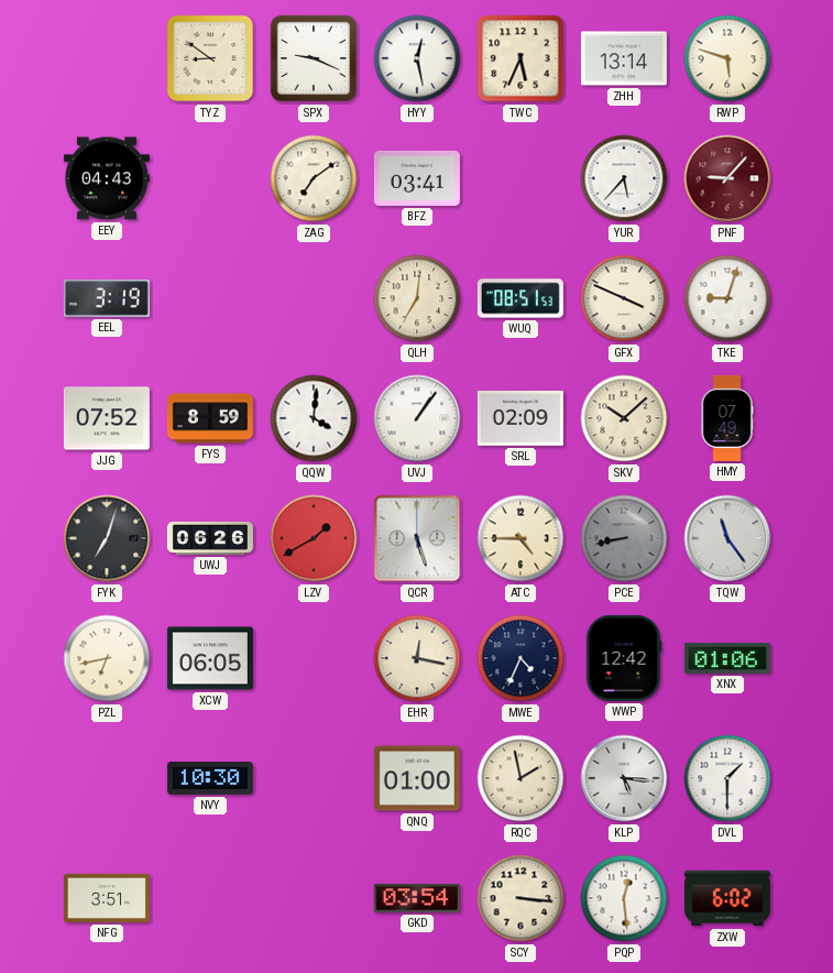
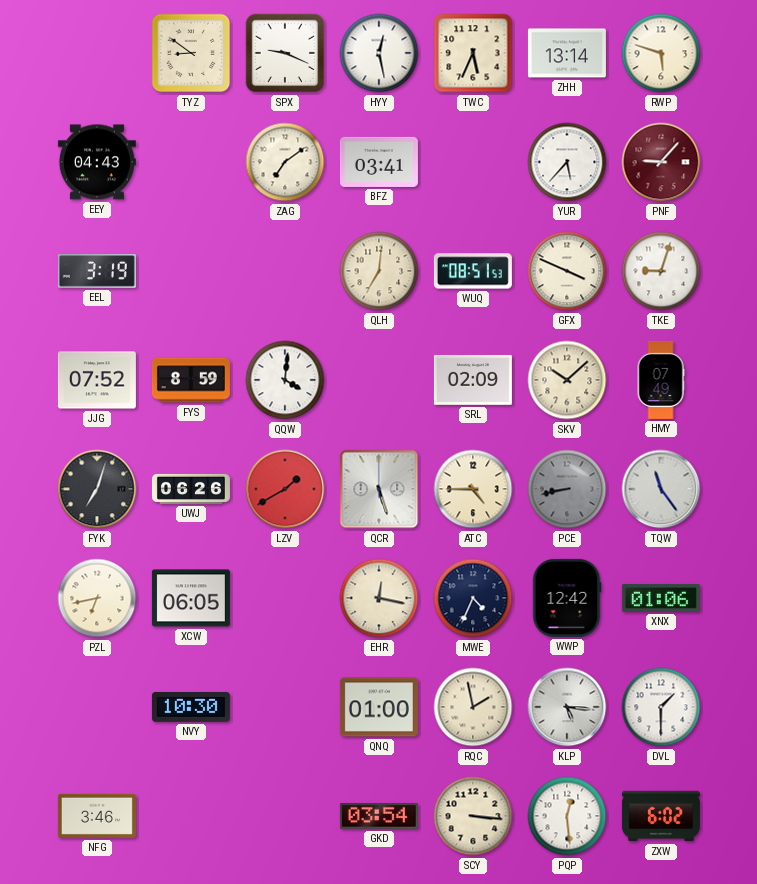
UVJ: 1:06 -> none (417, 418)
NFG: 3:51 -> 3:46 (97, 816)
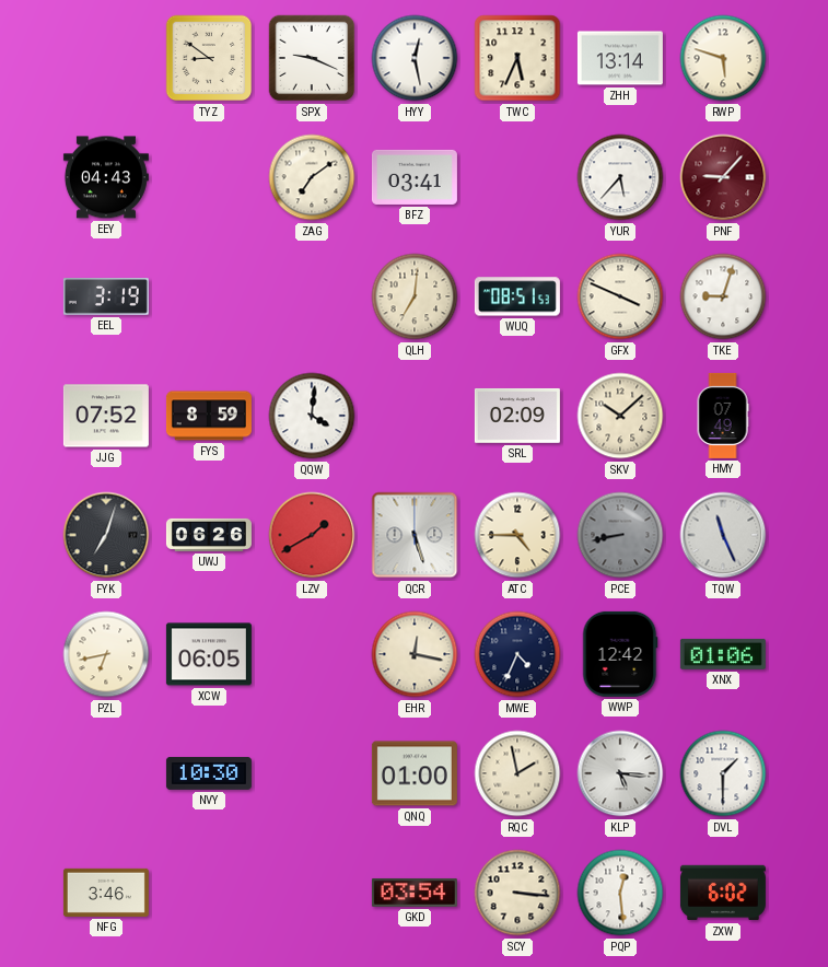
TQW: 11:24 -> 11:26 (723, 535)
